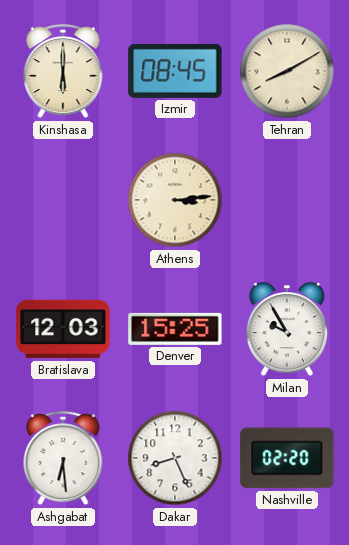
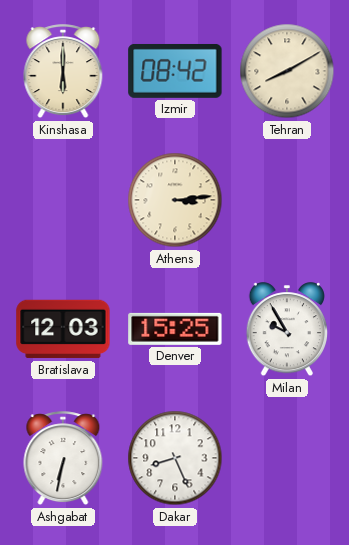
Izmir: 08:45 -> 08:42 (175, 71)
Ashgabat: 6:29 -> 6:32 (63, 459)
Nashville: 02:20 -> none (287, 458)
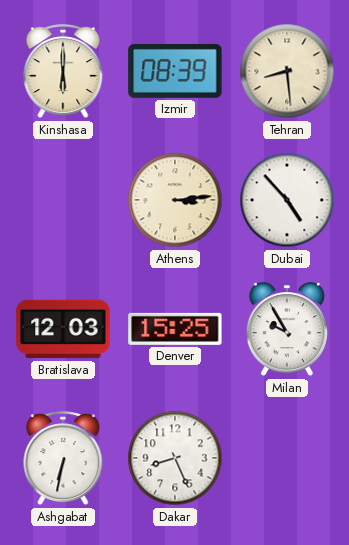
Izmir: 08:42 -> 08:39 (175, 71)
Tehran: 8:10 -> 8:29 (287, 71)
Dubai: none -> 4:53 (287, 200)
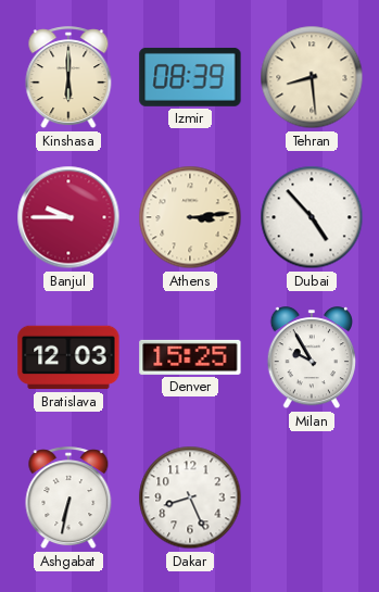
Banjul: none -> 9:45 (68, 217)
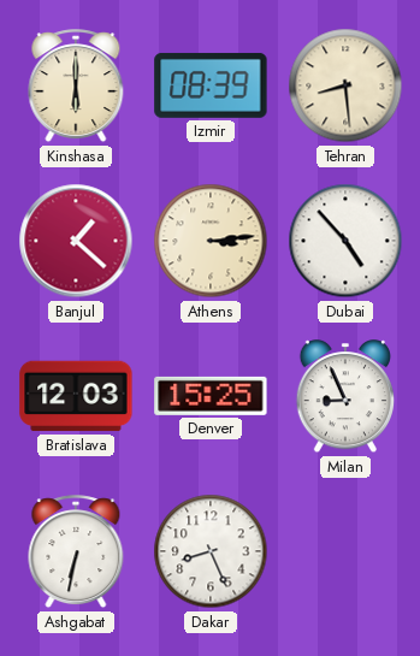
Banjul: 9:45 -> 1:22 (76, 241)
Milan: 9:55 -> 8:56 (344, 397)
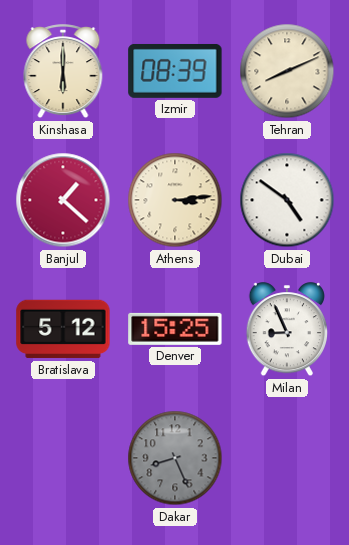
Tehran: 8:29 -> 8:11 (287, 71)
Dubai: 4:53 -> 4:51 (287, 200)
Bratislava: 12:03 -> 5:12 (63, 329)
Ashgabat: 6:32 -> none (76, 552)
Dakar dial: white -> grey (175, 458)
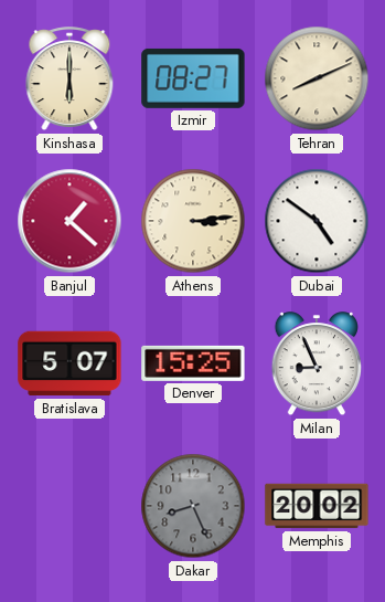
Izmir: 08:39 -> 08:27 (193, 78)
Bratislava: 5:12 -> 5:07 (69, 363)
Memphis: none -> 20:02 (317, 506)
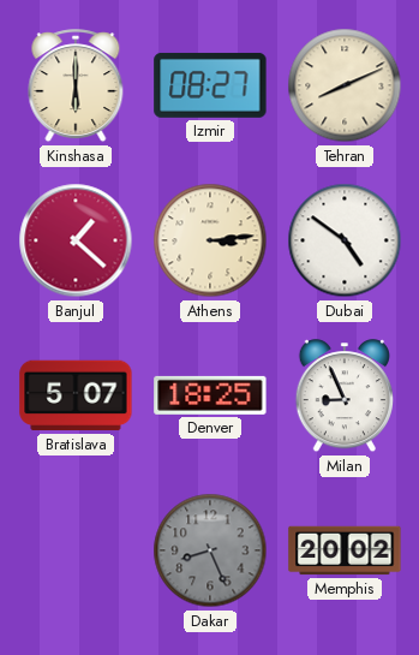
Denver: 15:25 -> 18:25 (210, 395)
